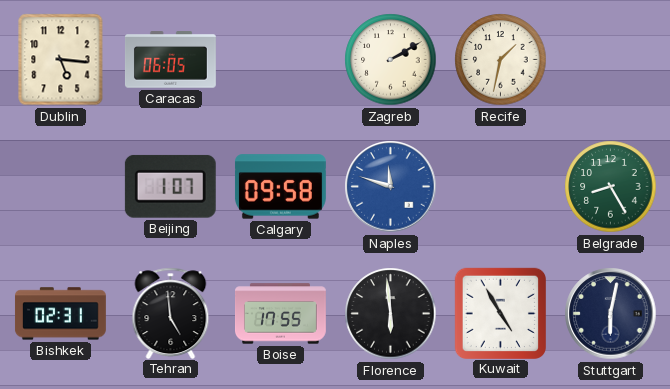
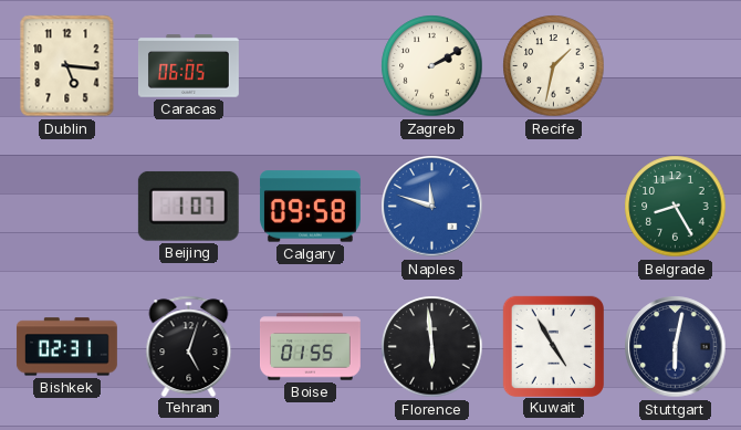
Tehran: 4:59 -> 5:03 (189, 346)
Boise: 17:55 -> 01:55 (311, 347)
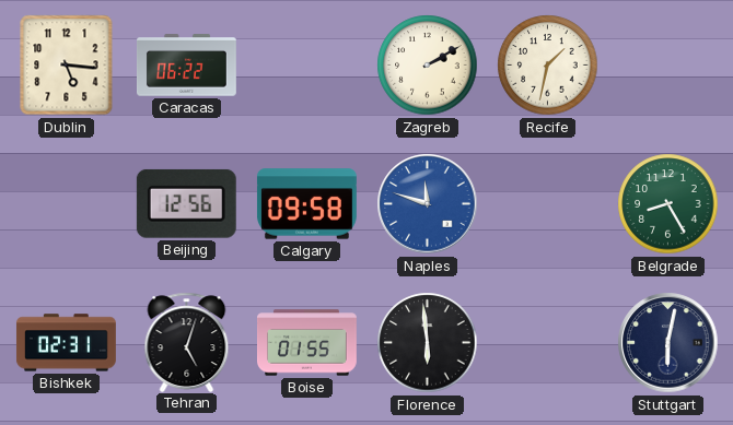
Caracas: 06:05 -> 06:22 (186, 66)
Beijing: 1:07 -> 12:56 (186, 203)
Kuwait: 4:55 -> none (553, 346)
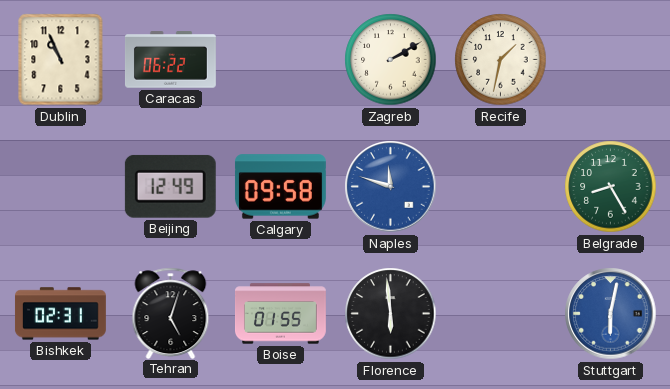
Dublin: 5:16 -> 10:56 (61, 60)
Beijing: 12:56 -> 12:49 (170, 186)
Stuttgart dial: navy -> blue (611, 314)
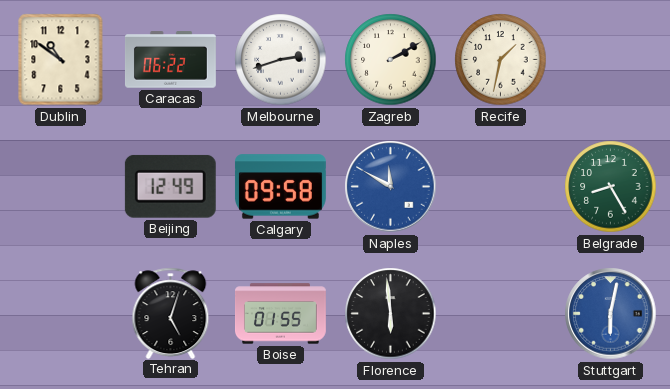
Dublin: 10:56 -> 10:51 (61, 60)
Melbourne: none -> 2:42 (281, 60)
Naples: 11:48 -> 11:50 (391, 187)
Bishkek: 02:31 -> none (60, 314)
